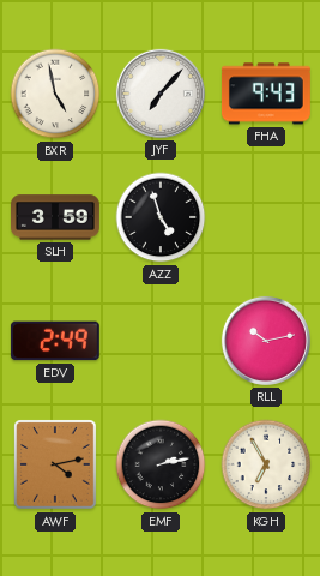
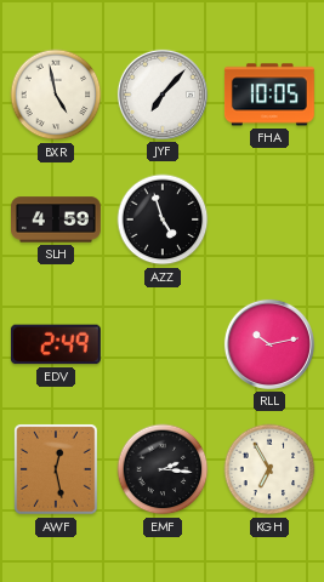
FHA: 9:43 -> 10:05 (269, 95)
SLH: 3:59 -> 4:59 (57, 219)
AWF: 4:13 -> 12:28 (56, 469)
EMF: 2:13 -> 2:16 (163, 469)
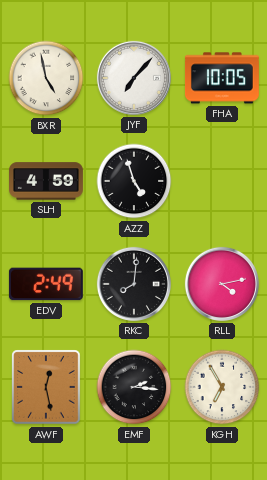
RKC: none -> 8:01 (134, 284)
RLL: 10:13 -> 4:13 (222, 284)
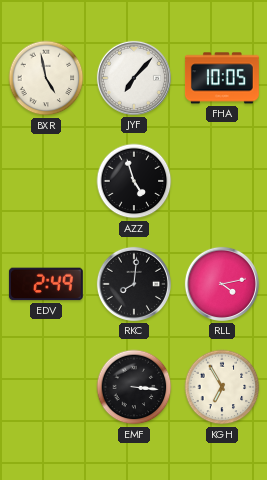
SLH: 4:59 -> none (47, 181)
AWF: 12:28 -> none (46, 387)
EMF: 2:16 -> 3:16 (134, 387)
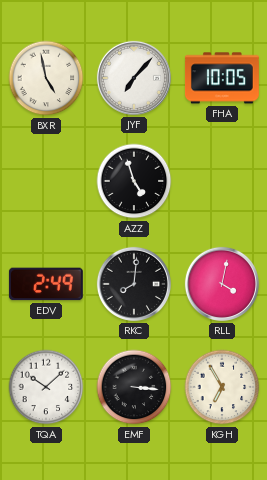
RLL: 4:13 -> 4:02 (222, 284)
TQA: none -> 10:08 (46, 387)
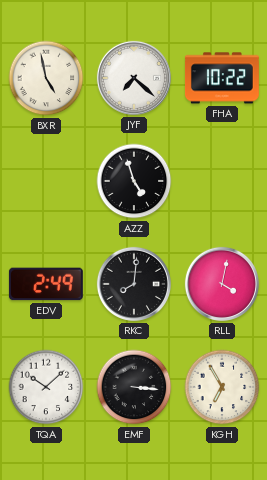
JYF: 7:07 -> 7:22 (134, 78)
FHA: 10:05 -> 10:22 (222, 78)
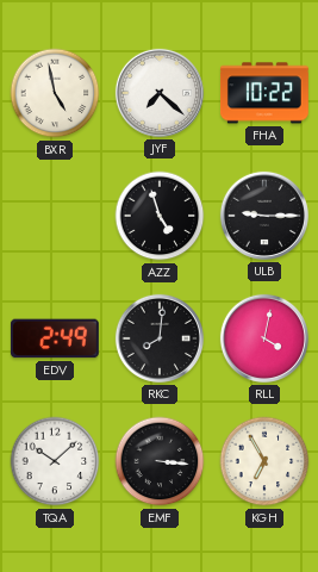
ULB: none -> 9:15 (264, 216)
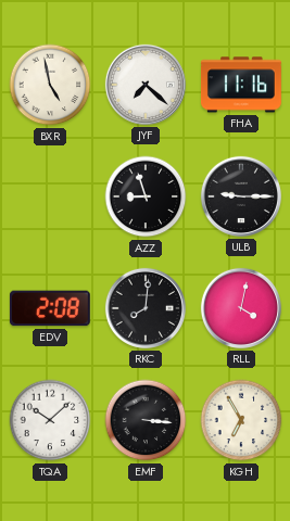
FHA: 10:22 -> 11:16 (241, 85)
AZZ: 4:57 -> 8:57 (146, 196)
EDV: 2:49 -> 2:08 (50, 308)
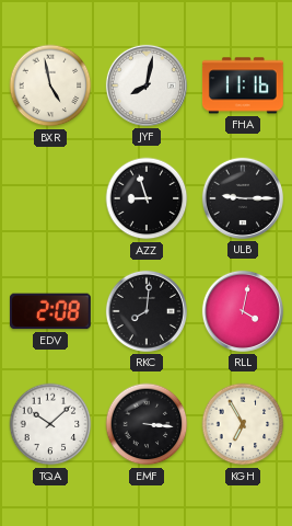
JYF: 7:22 -> 8:02 (147, 85)
